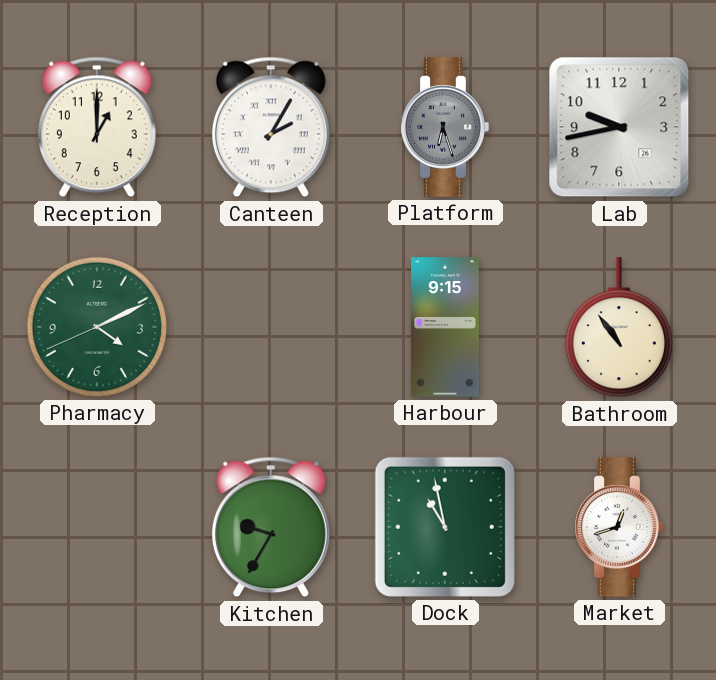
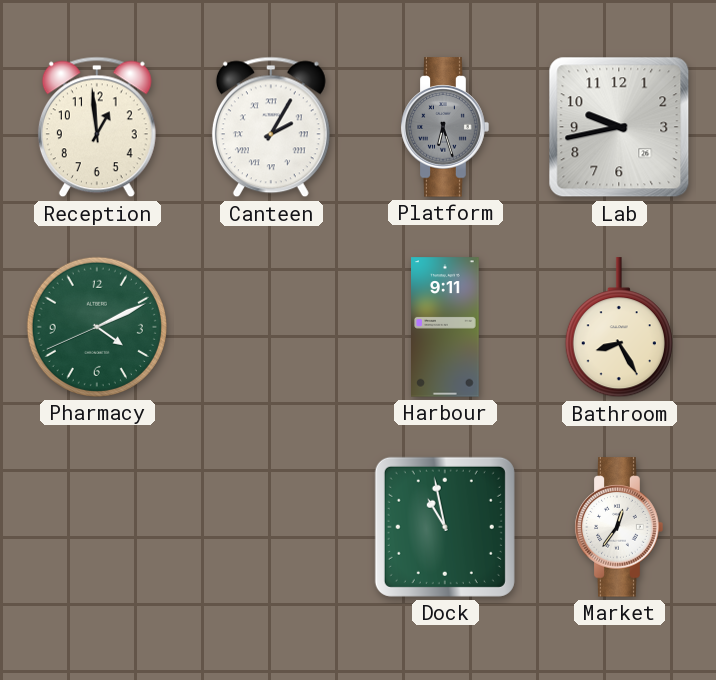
Reception: 1:00 -> 12:59 (97, 127)
Harbour: 9:15 -> 9:11 (445, 327)
Bathroom: 10:54 -> 8:25 (619, 328)
Kitchen: 9:35 -> none (271, 527)
Market: 12:42 -> 12:36 (619, 527)
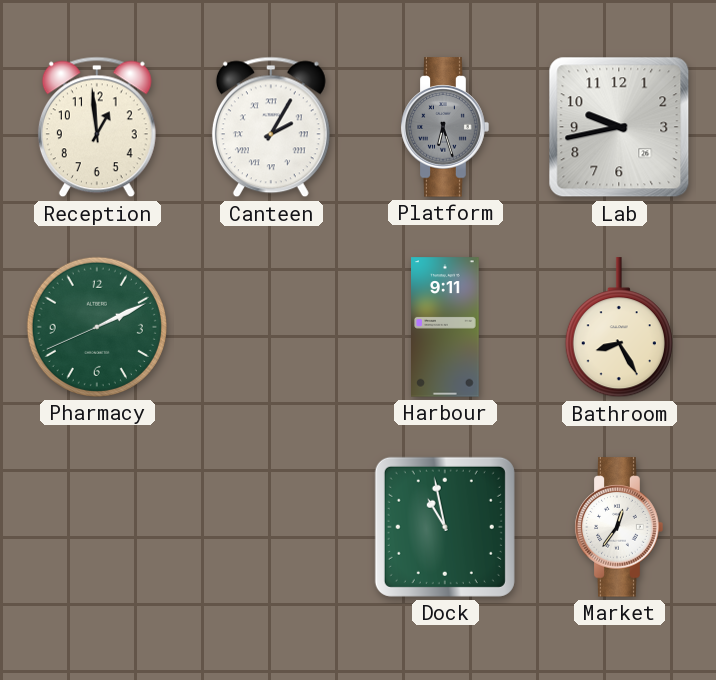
Pharmacy: 4:10 -> 2:10 (97, 327)
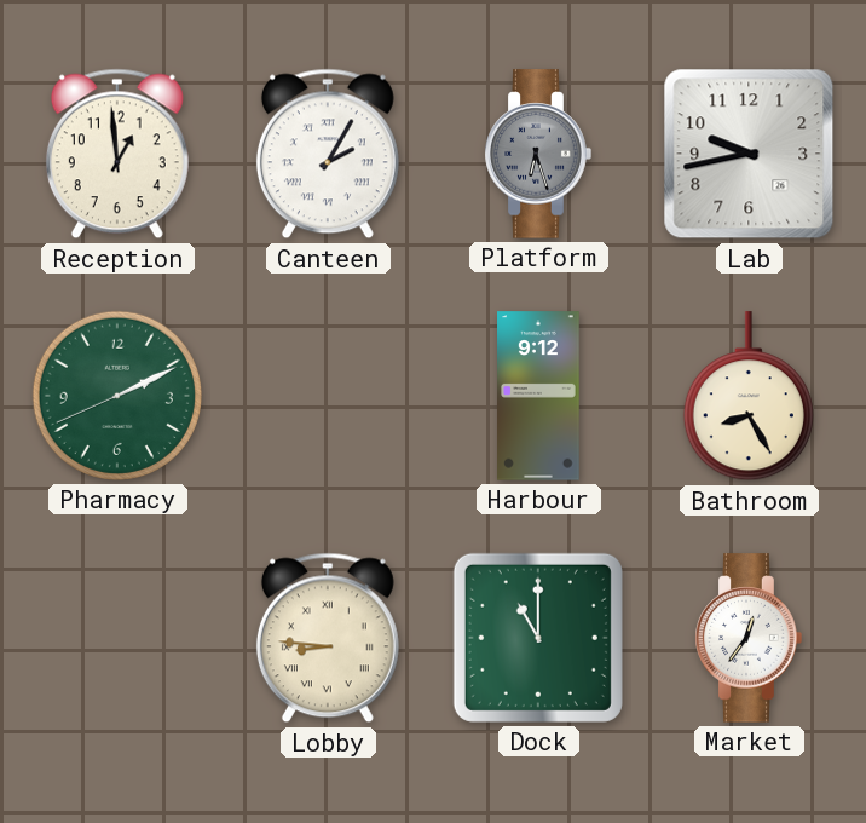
Harbour: 9:11 -> 9:12 (538, 396)
Lobby: none -> 8:46 (328, 638)
Dock: 10:58 -> 11:00 (538, 638)
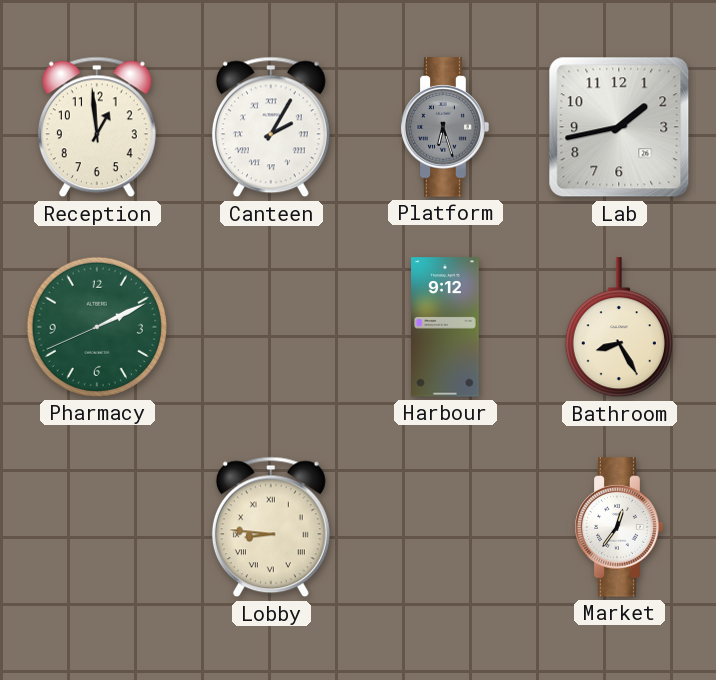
Lab: 9:43 -> 1:43 (619, 127)
Dock: 11:00 -> none (538, 638)
